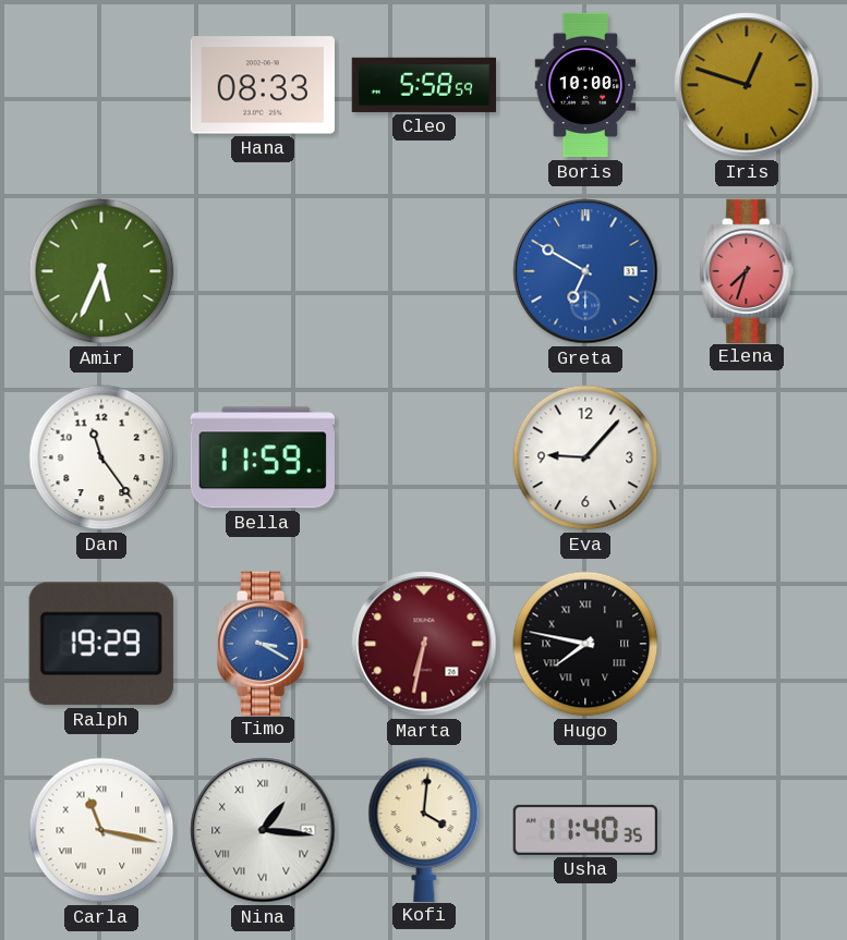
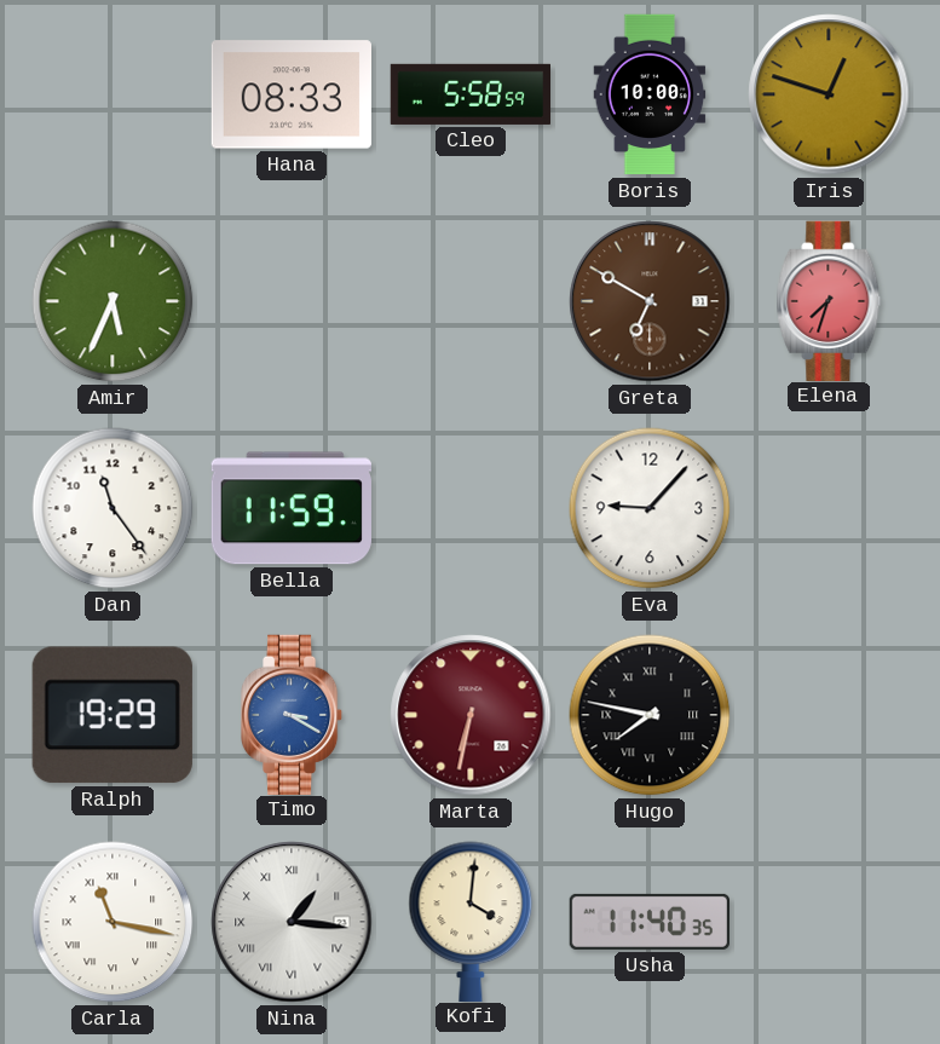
Greta dial: blue -> brown (650, 301)
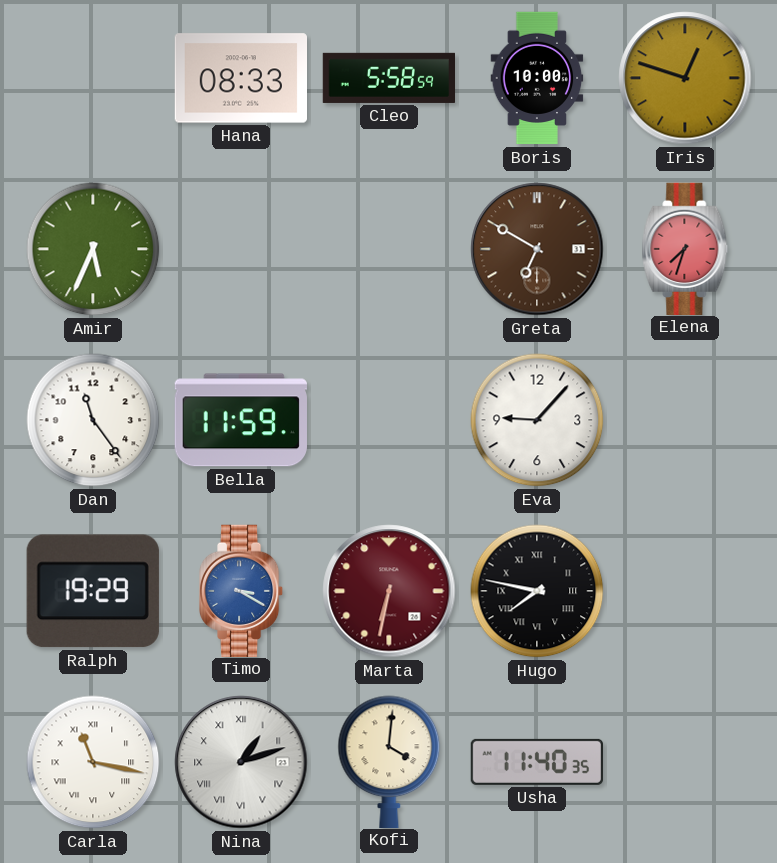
Nina: 1:16 -> 1:12 (241, 762)
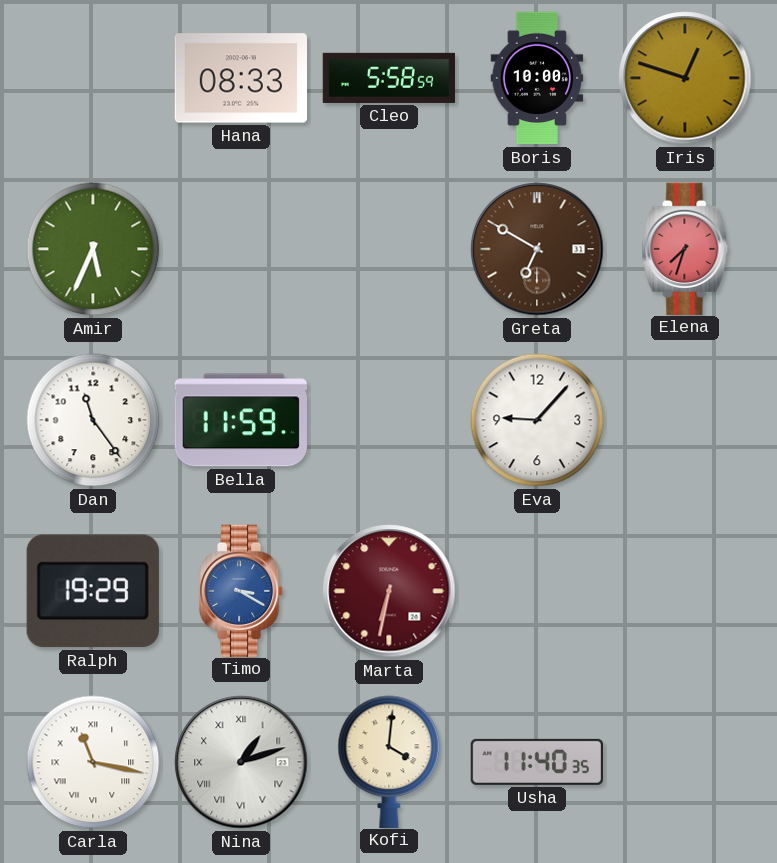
Hugo: 7:47 -> none (537, 591)
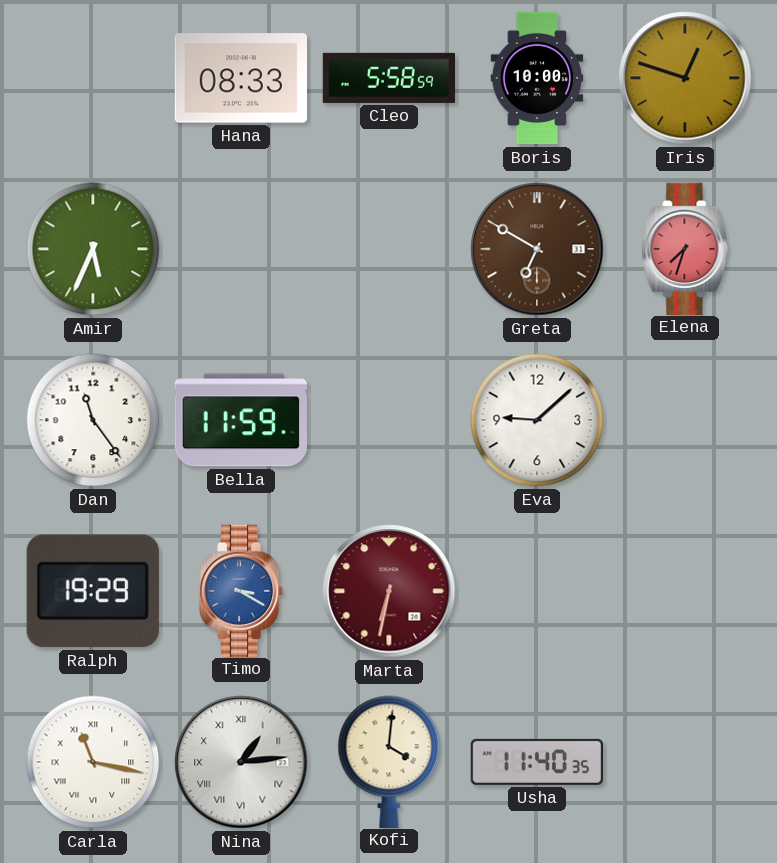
Eva: 9:07 -> 9:08 (537, 420)
Nina: 1:12 -> 1:14 (241, 762)
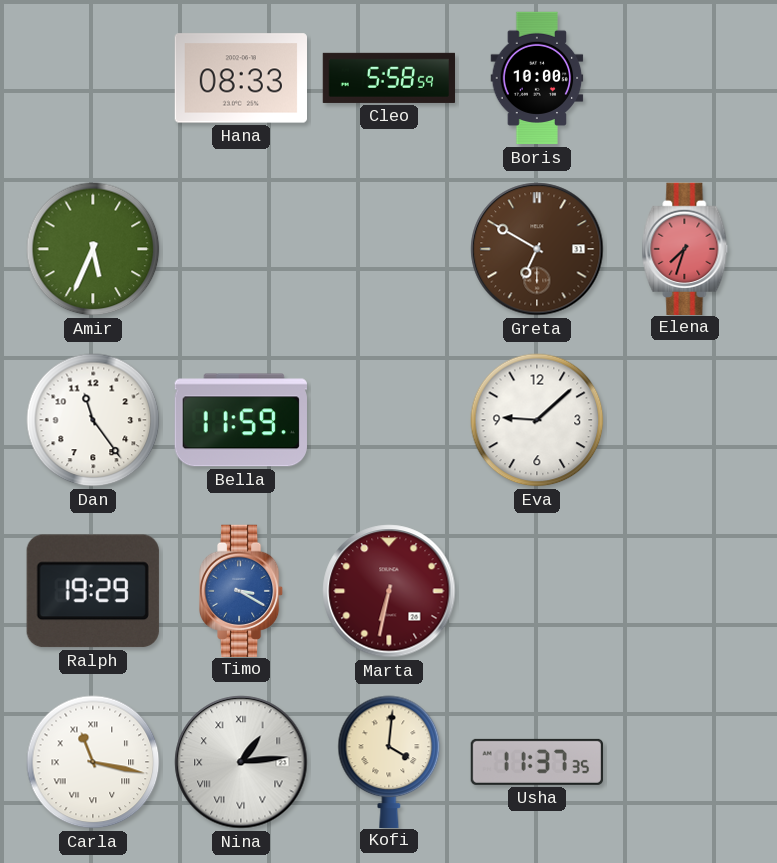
Iris: 12:48 -> none (685, 78)
Usha: 11:40 -> 11:37 (536, 762)
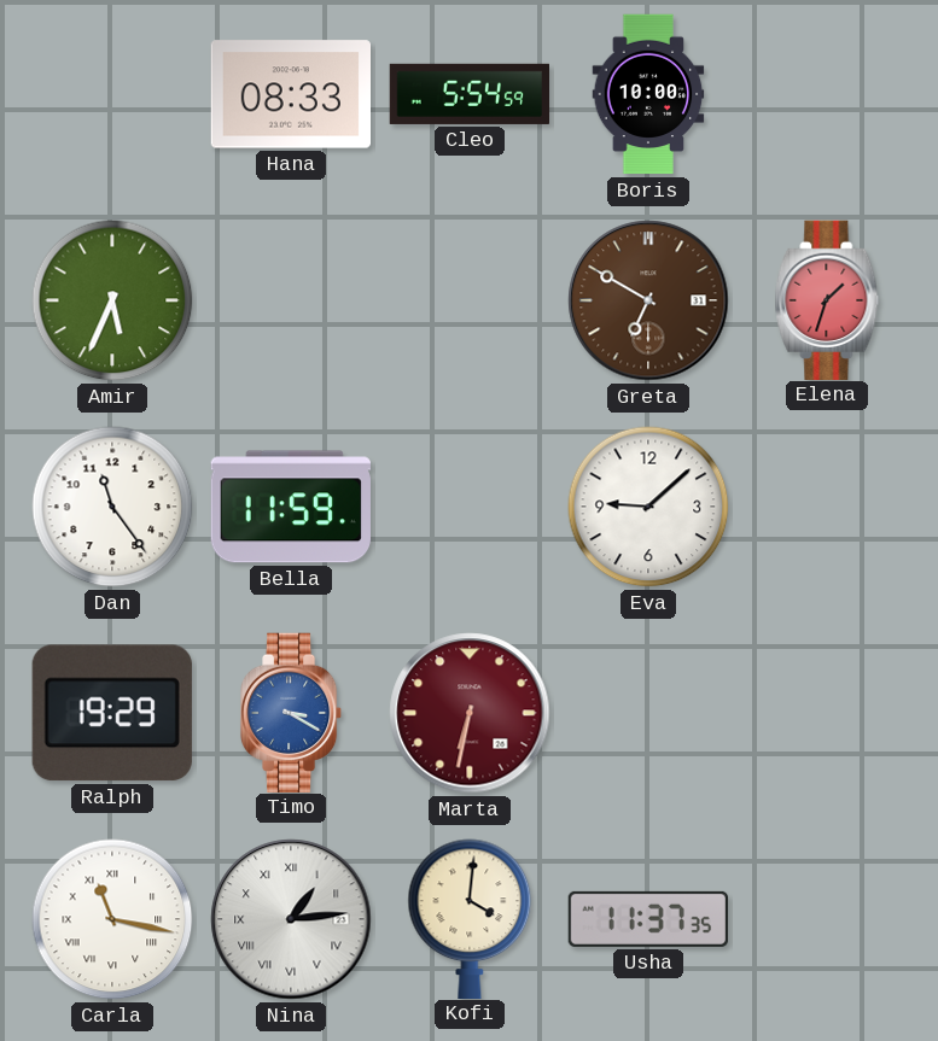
Cleo: 5:58 -> 5:54 (470, 94)
Elena: 7:33 -> 1:33 (827, 299)
